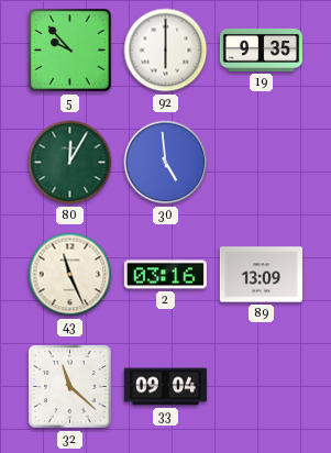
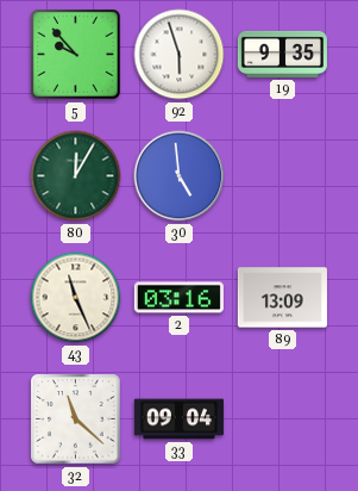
92: 6:00 -> 5:57 (180, 55)
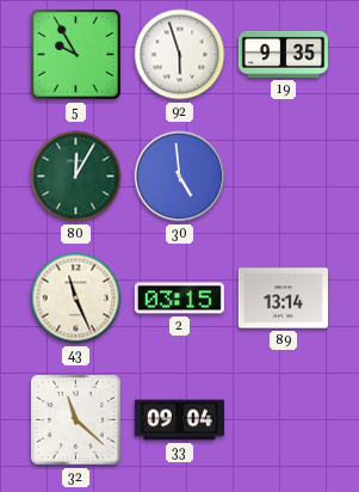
5: 9:53 -> 9:55 (76, 55)
2: 03:16 -> 03:15 (179, 299)
89: 13:09 -> 13:14 (283, 299)
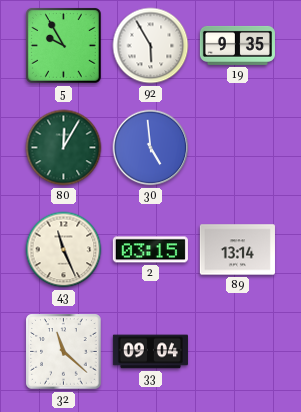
92: 5:57 -> 5:55 (151, 46)
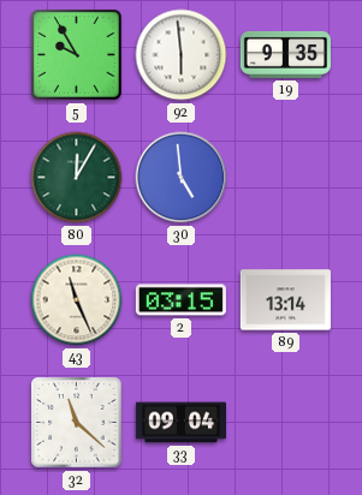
92: 5:55 -> 5:59 (182, 55)
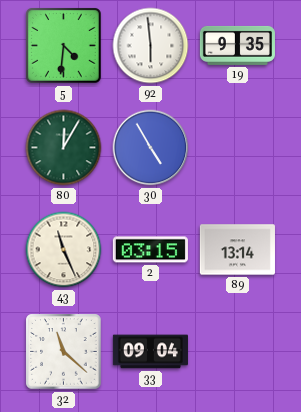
5: 9:55 -> 4:31 (64, 46)
30: 4:59 -> 4:55 (151, 148)
